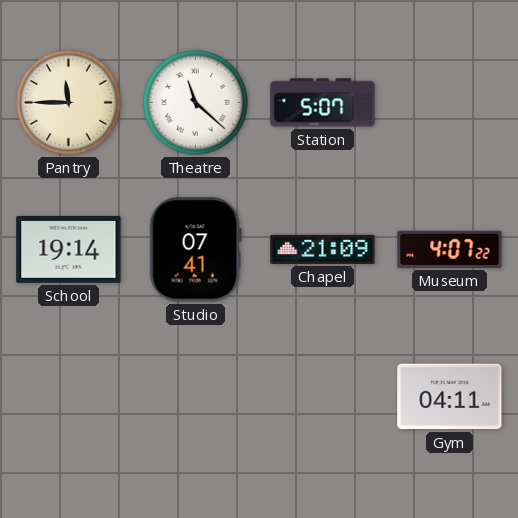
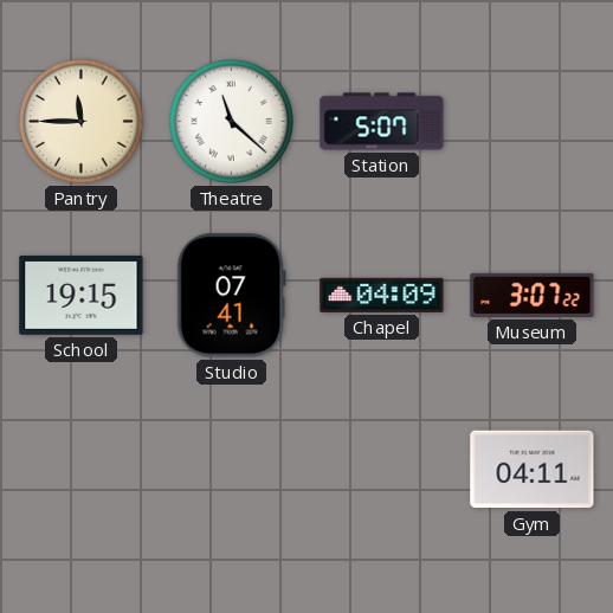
School: 19:14 -> 19:15 (82, 295)
Chapel: 21:09 -> 04:09 (382, 295)
Museum: 4:07 -> 3:07 (533, 295)
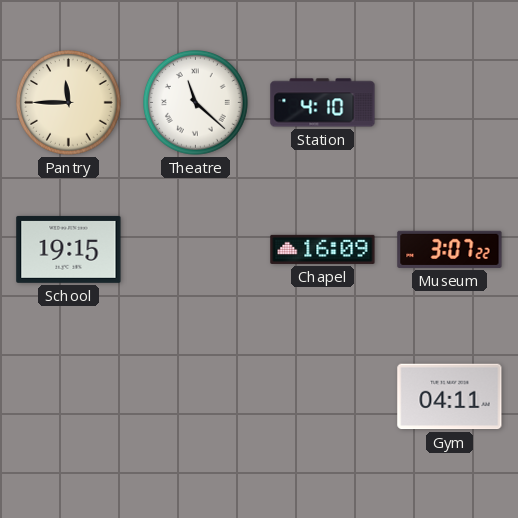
Station: 5:07 -> 4:10 (323, 103)
Studio: 07:41 -> none (231, 296)
Chapel: 04:09 -> 16:09 (323, 249)
